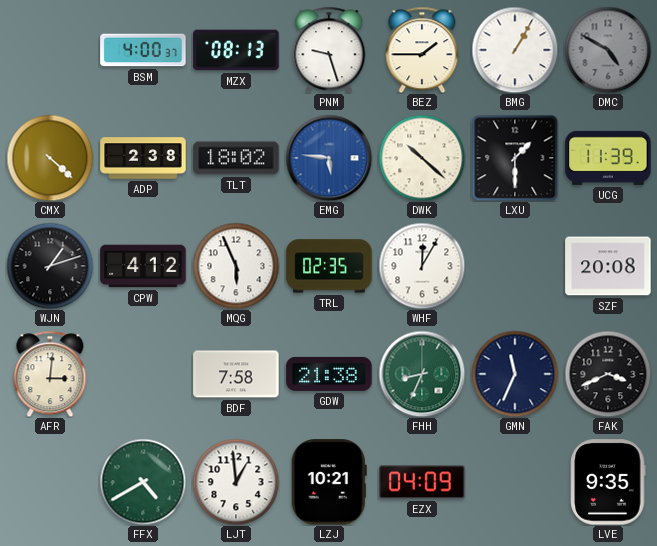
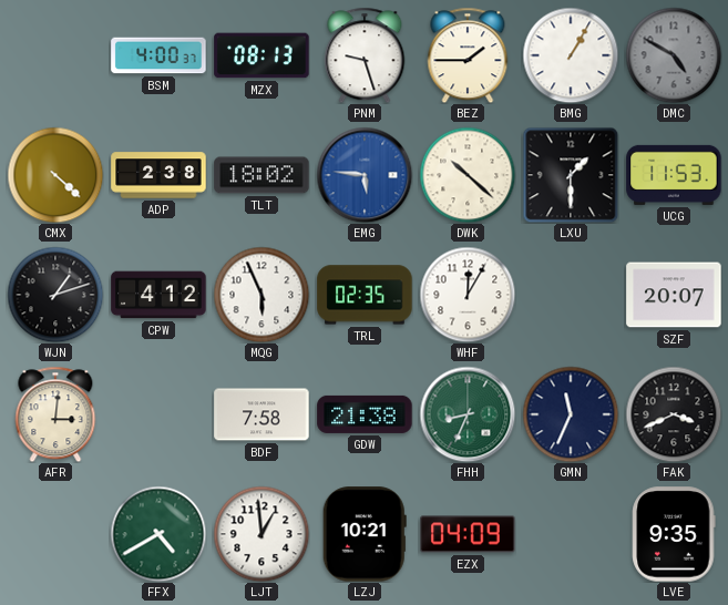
UCG: 11:39 -> 11:53 (674, 175)
SZF: 20:08 -> 20:07 (674, 295)
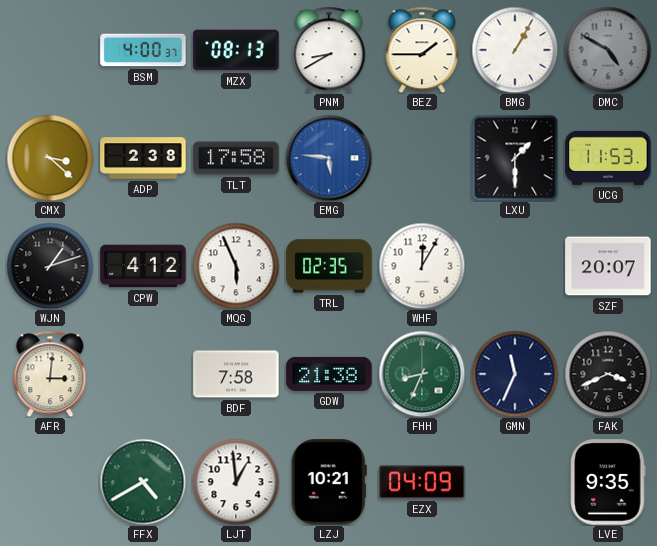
PNM: 9:27 -> 8:40 (329, 50)
CMX: 4:22 -> 3:22 (50, 158)
TLT: 18:02 -> 17:58 (236, 158)
DWK: 10:22 -> none (468, 175)
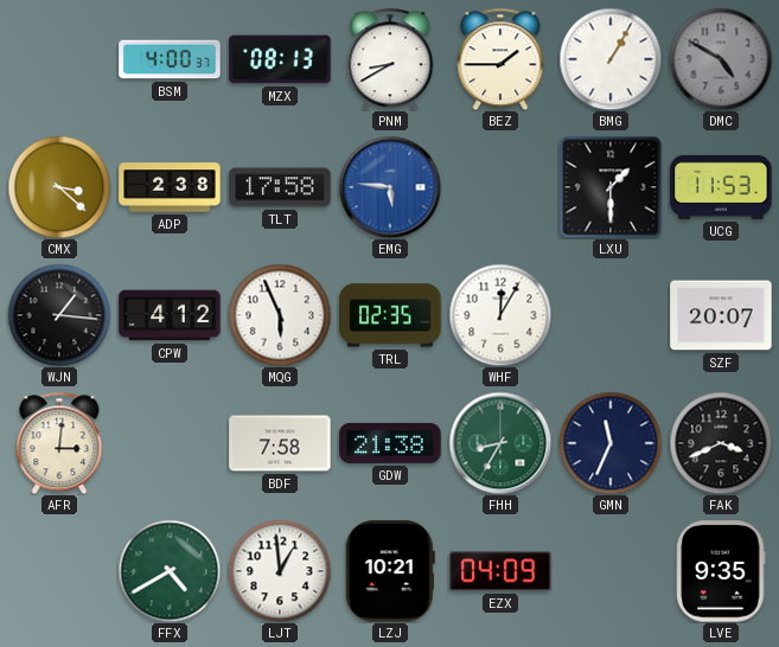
WJN: 1:12 -> 1:16 (59, 315)
FHH: 8:34 -> 8:35 (500, 443)
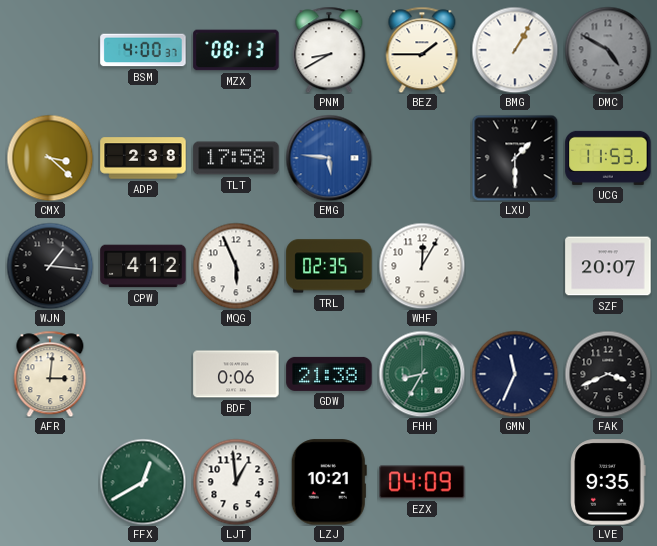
BDF: 7:58 -> 0:06 (236, 374)
FFX: 4:40 -> 12:40 (143, 482)
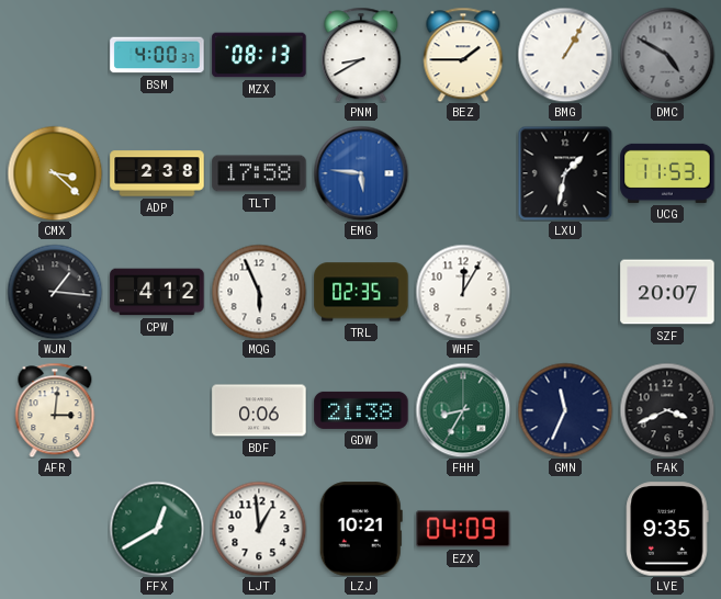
LXU: 1:30 -> 1:32 (565, 173)
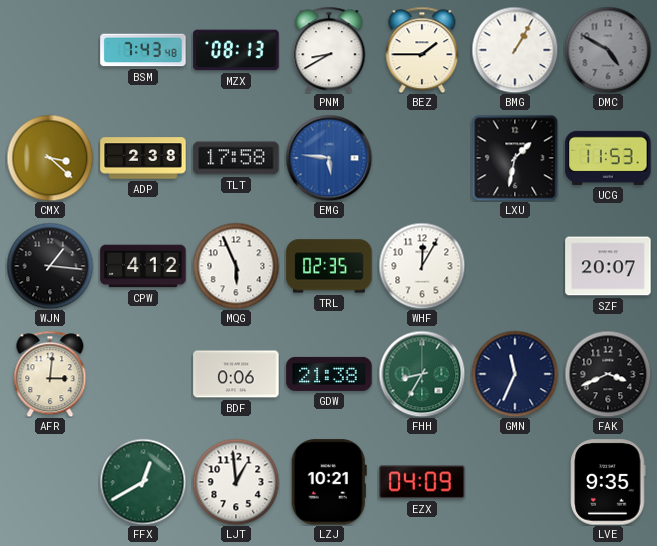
BSM: 4:00 -> 7:43 (143, 50)
